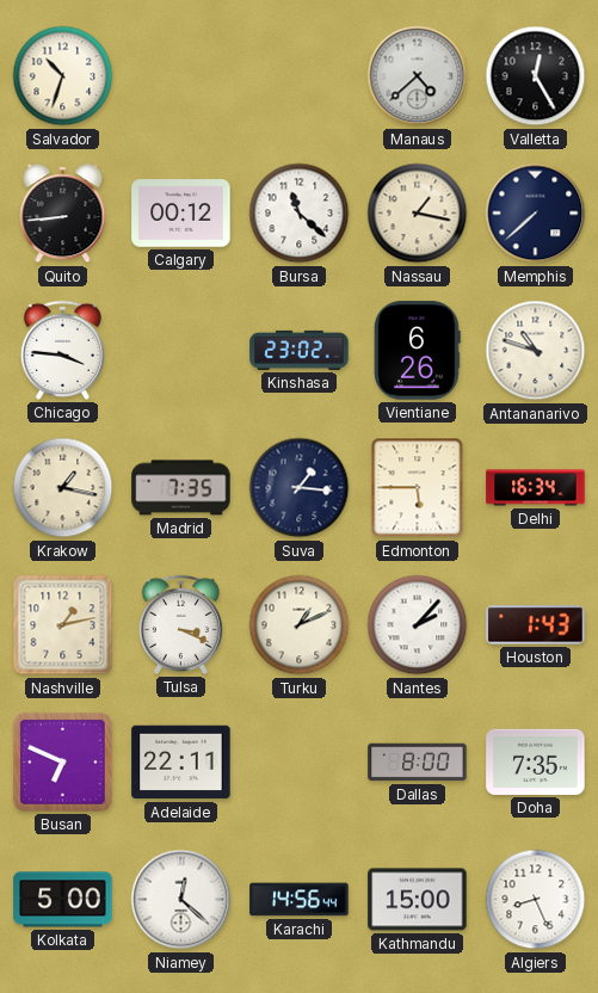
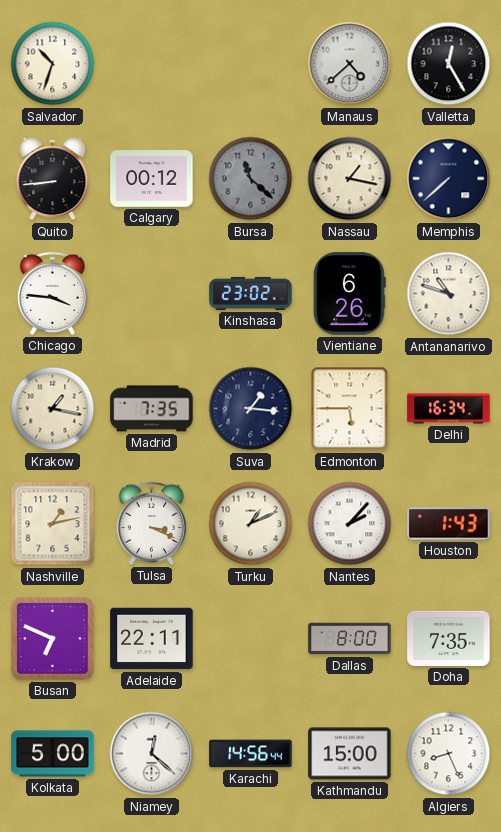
Bursa dial: white -> grey (251, 179)
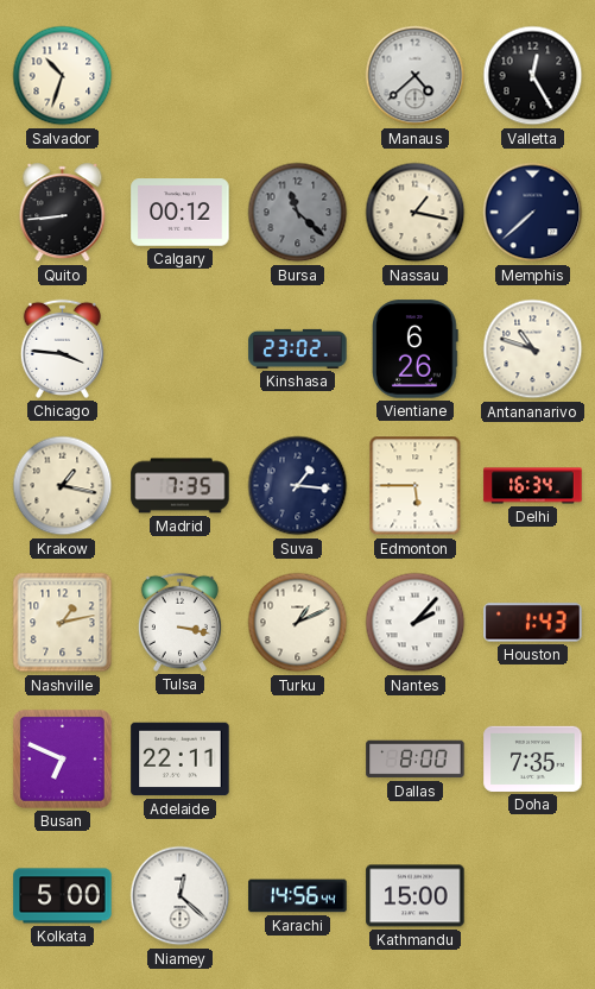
Tulsa: 3:19 -> 3:17 (179, 622)
Algiers: 8:26 -> none (449, 754)
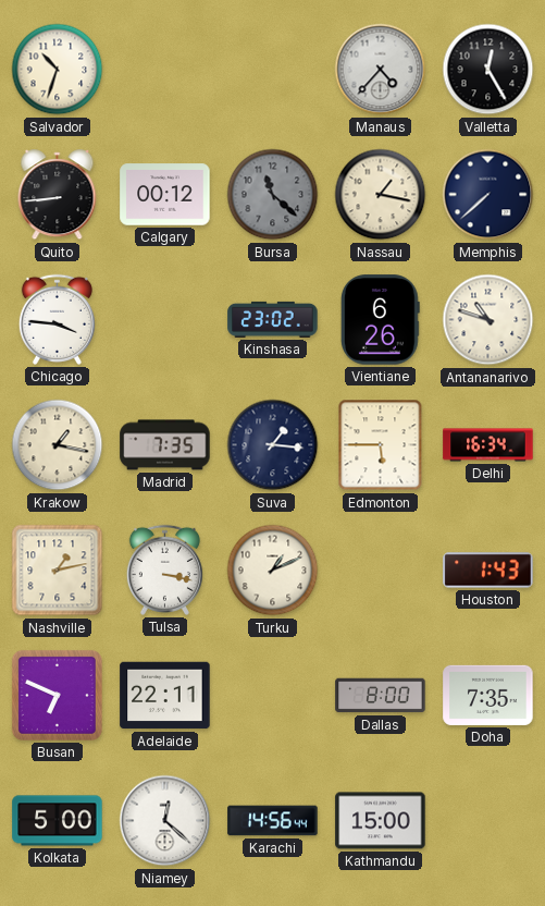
Manaus: 4:38 -> 4:37 (381, 70)
Nantes: 2:07 -> none (416, 623)
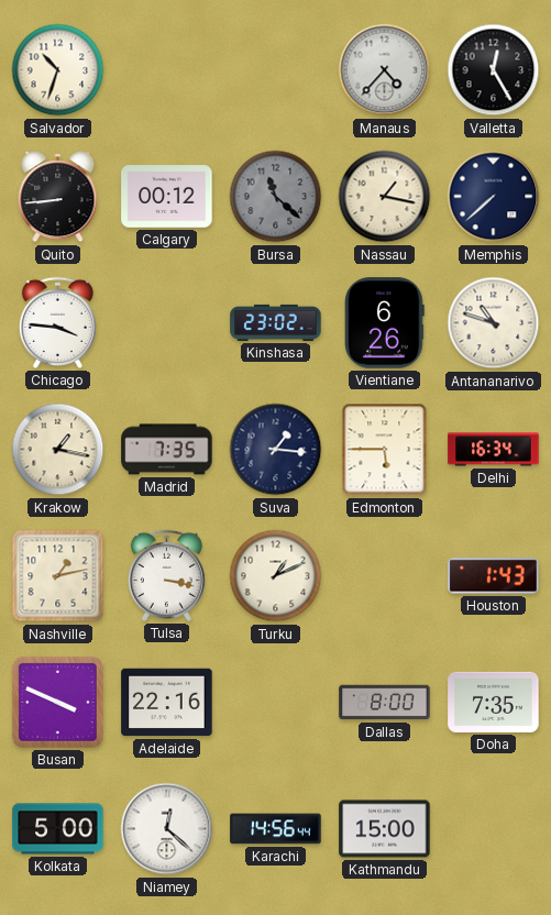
Busan: 6:49 -> 3:49 (57, 702)
Adelaide: 22:11 -> 22:16 (167, 703)
